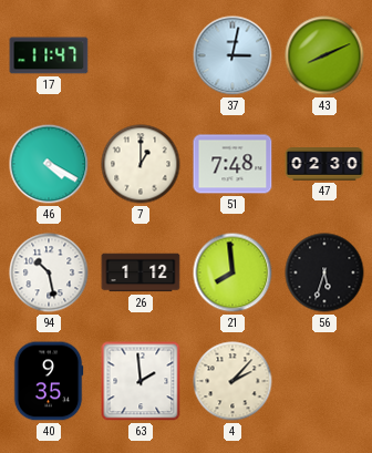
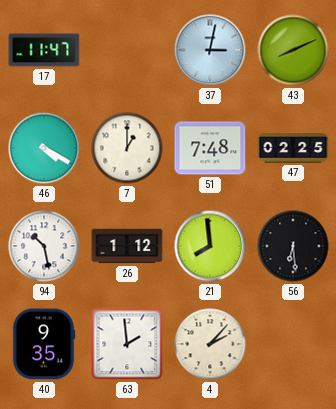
47: 02:30 -> 02:25 (293, 148)
56: 5:33 -> 6:29 (293, 246)
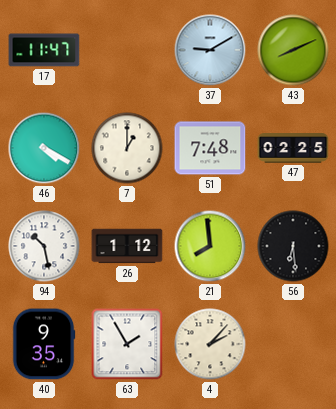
37: 3:02 -> 9:10 (210, 50)
63: 1:59 -> 1:55 (127, 344)
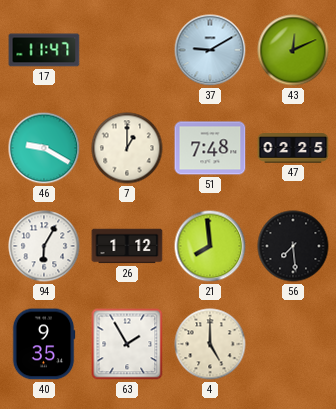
43: 8:11 -> 12:11 (293, 50)
46: 4:20 -> 9:20 (44, 148)
94: 10:28 -> 6:05 (44, 246)
56: 6:29 -> 7:29 (293, 246)
4: 2:07 -> 5:00 (210, 344)
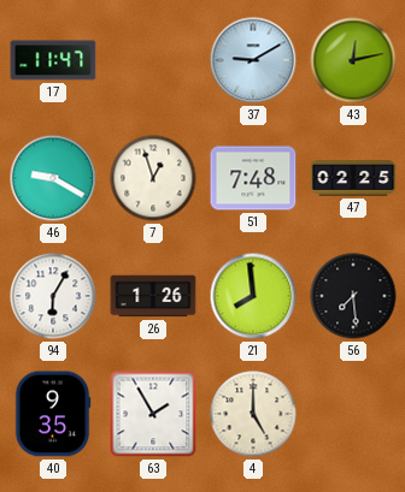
43: 12:11 -> 12:13 (353, 60)
7: 1:00 -> 12:57 (153, 178)
26: 1:12 -> 1:26 (153, 296)
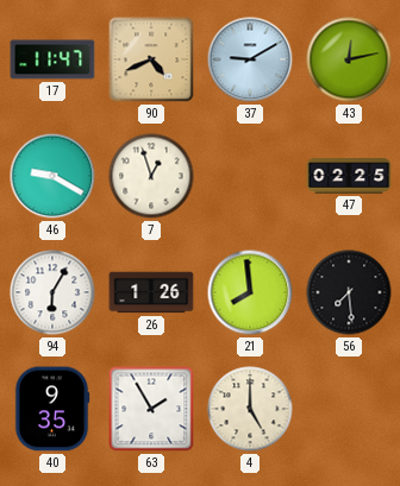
90: none -> 4:41 (151, 59)
51: 7:48 -> none (253, 178)
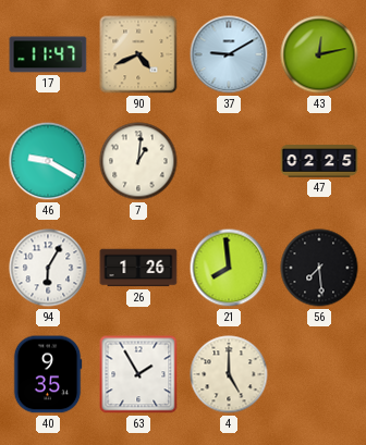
7: 12:57 -> 1:01 (138, 161)
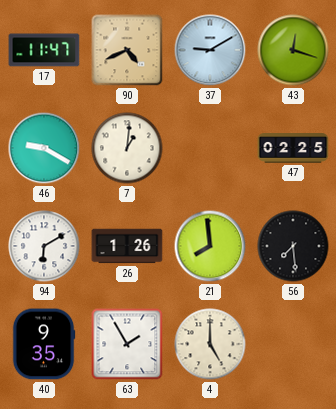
43: 12:13 -> 12:18 (293, 50)
94: 6:05 -> 6:10 (44, 246)
